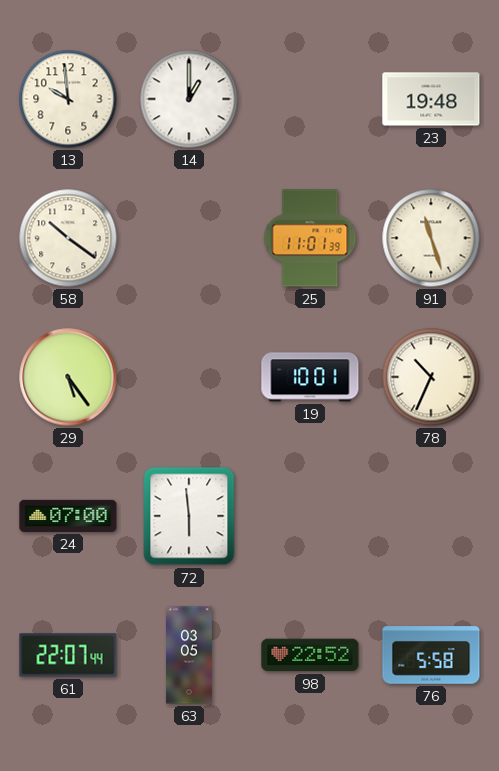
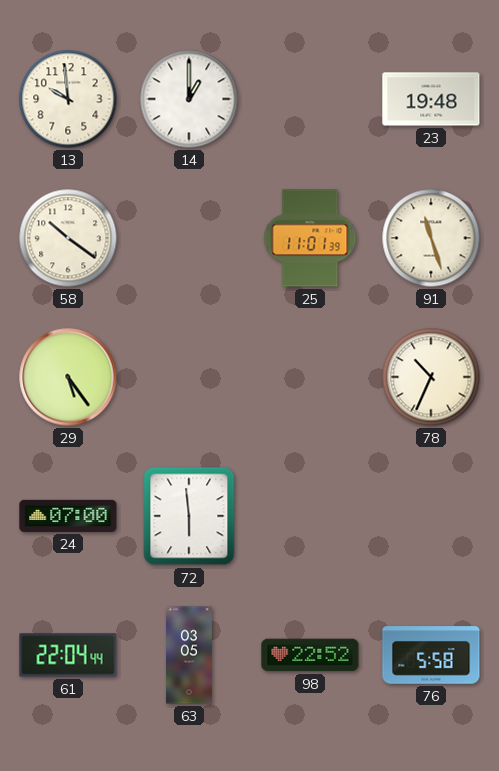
19: 10:01 -> none (310, 377)
61: 22:07 -> 22:04 (68, 655)
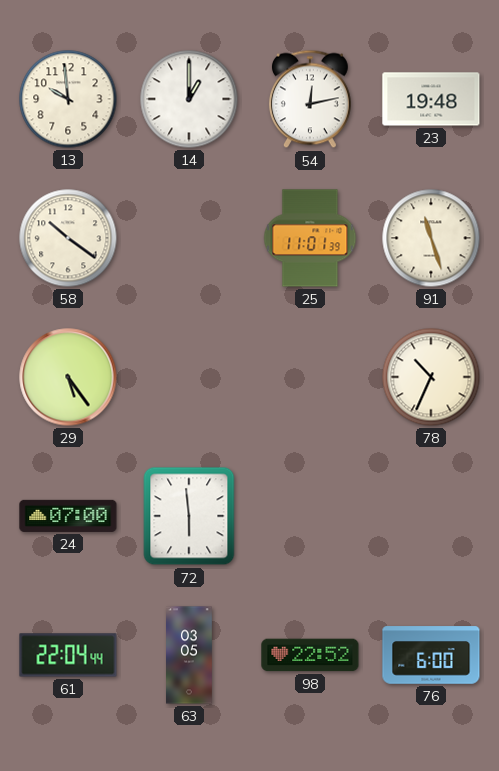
54: none -> 12:13 (310, 99)
76: 5:58 -> 6:00 (431, 655)
